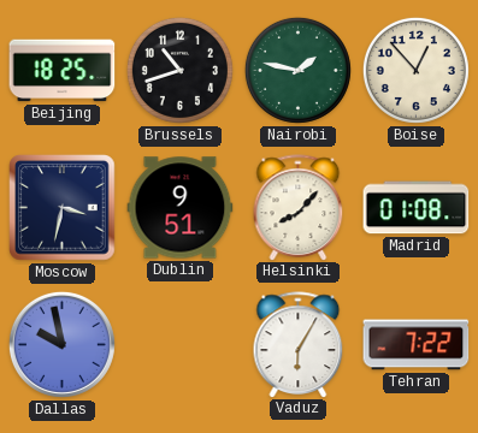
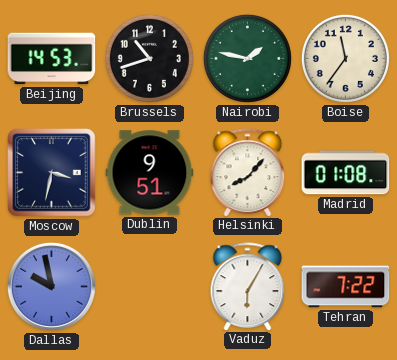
Beijing: 18:25 -> 14:53 (52, 59)
Boise: 12:53 -> 11:36 (345, 58)
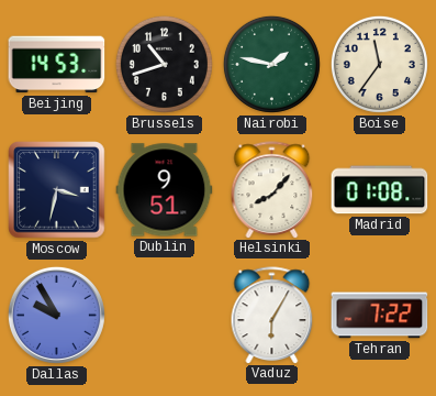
Dallas: 9:58 -> 9:55 (56, 315)
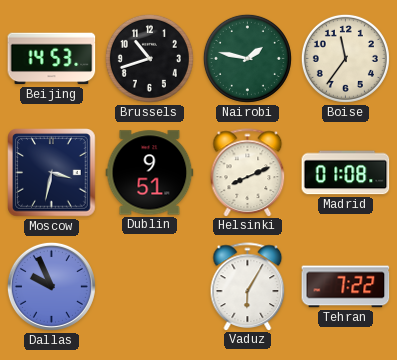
Helsinki: 8:07 -> 8:11 (248, 172)
Dallas: 9:55 -> 9:56 (51, 286)
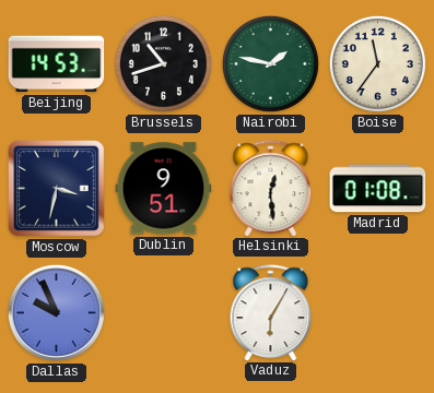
Helsinki: 8:11 -> 12:29 (271, 188)
Tehran: 7:22 -> none (346, 287)
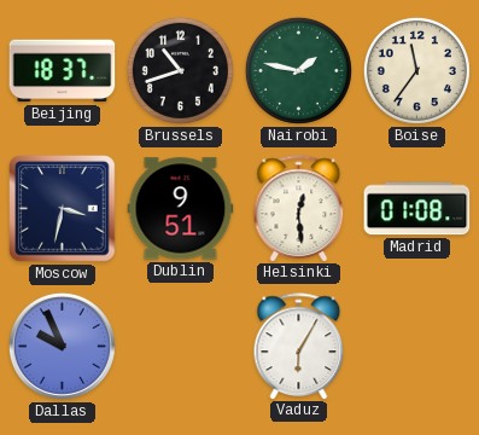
Beijing: 14:53 -> 18:37 (63, 71)
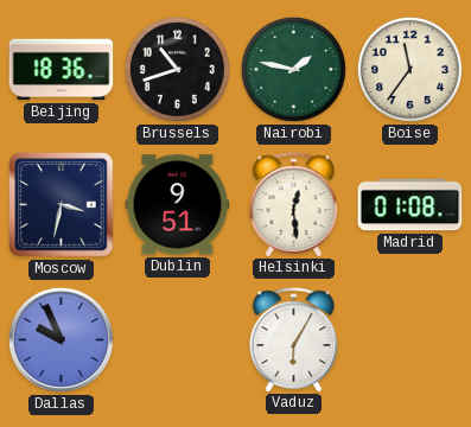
Beijing: 18:37 -> 18:36 (62, 70)
